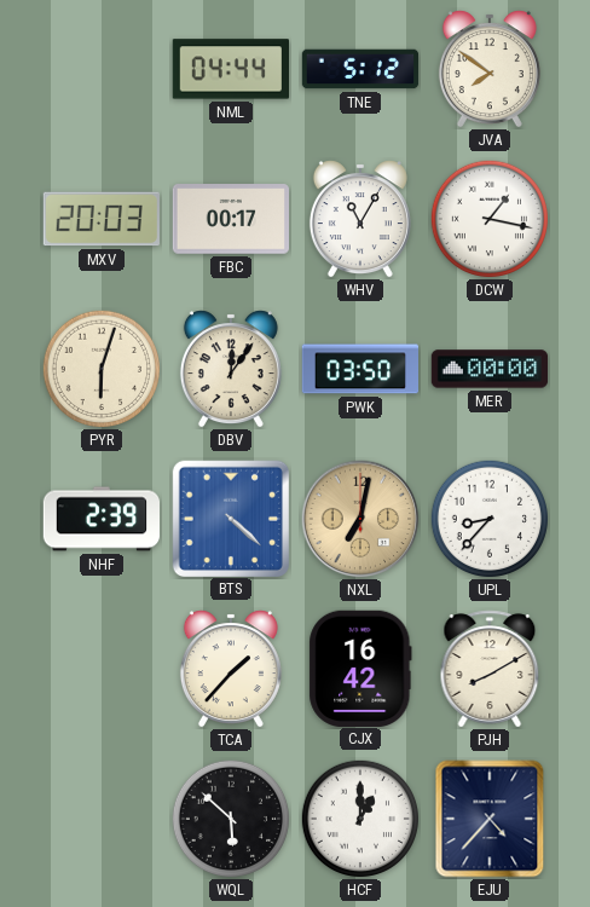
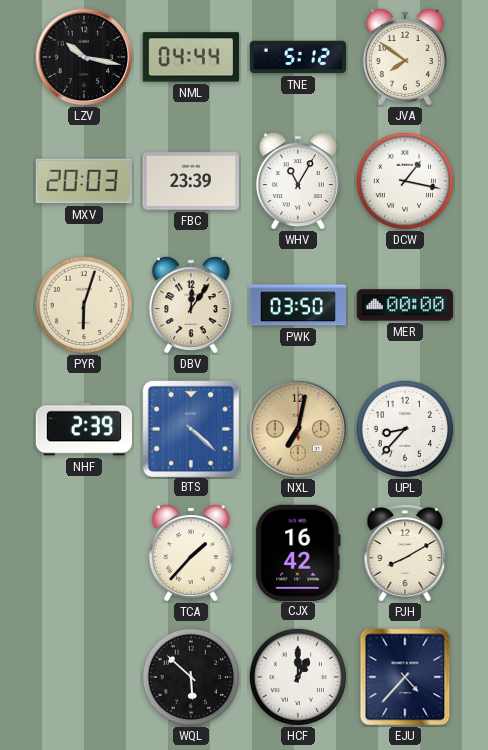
LZV: none -> 10:17 (84, 57)
FBC: 00:17 -> 23:39 (190, 181)
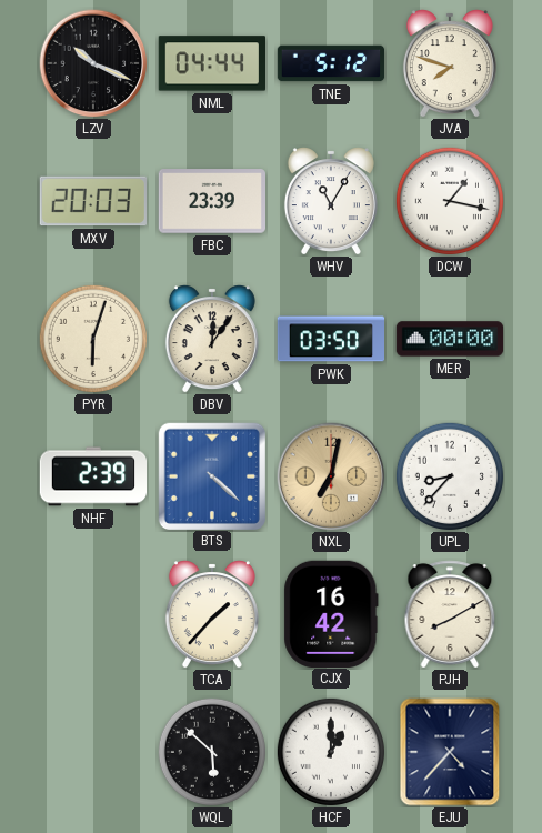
LZV: 10:17 -> 10:19 (93, 63)
JVA: 7:51 -> 7:48 (450, 63)
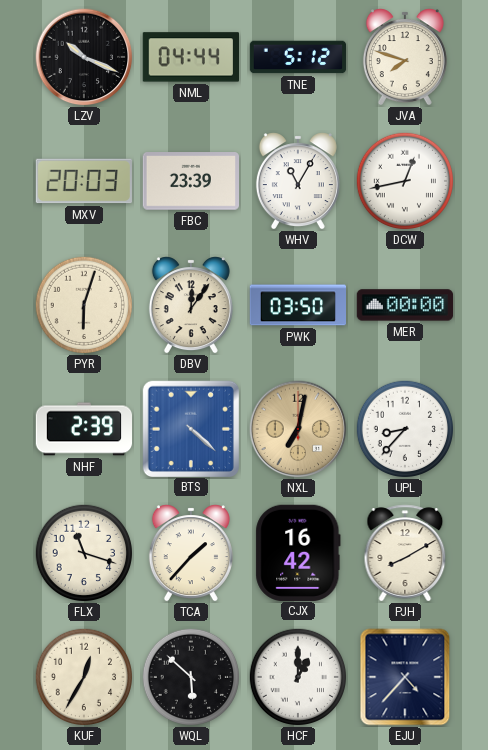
DCW: 1:17 -> 12:43 (404, 180)
FLX: none -> 11:18 (83, 552)
KUF: none -> 12:35 (83, 676)
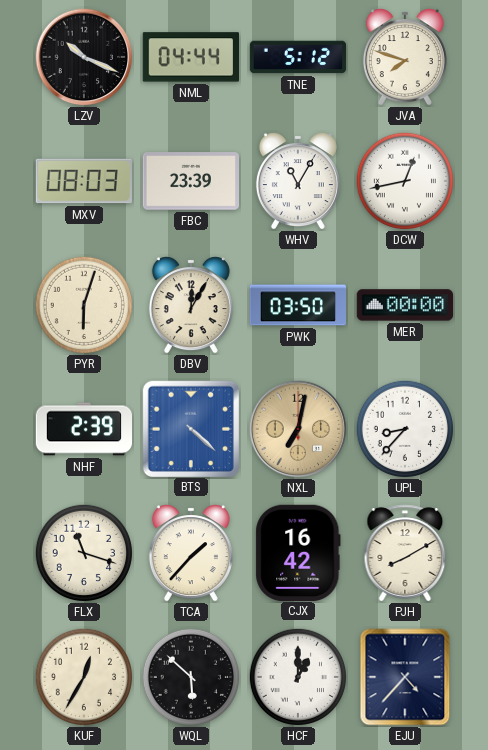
MXV: 20:03 -> 08:03 (83, 181)
DBV: 12:06 -> 12:05 (191, 305)
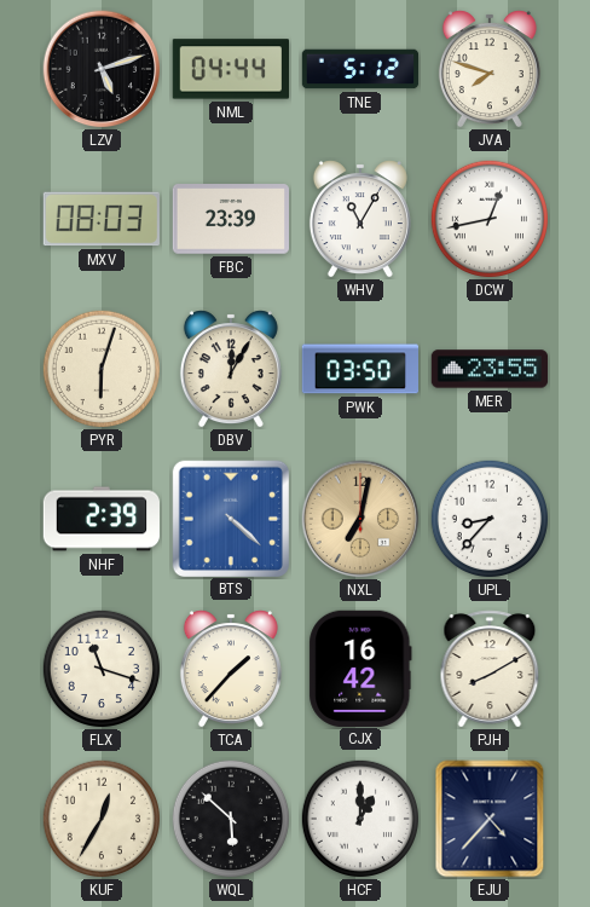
LZV: 10:19 -> 5:12 (102, 69)
MER: 00:00 -> 23:55 (490, 369)
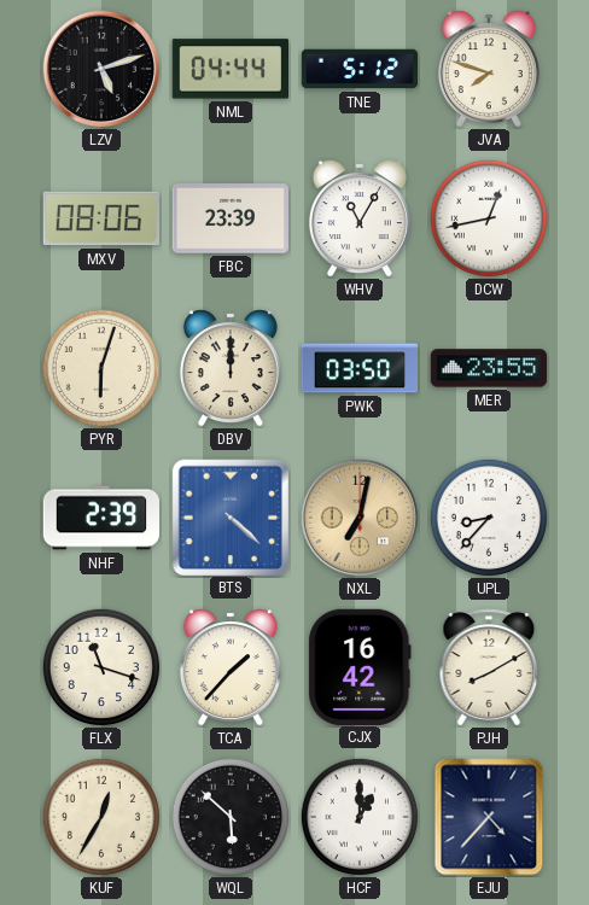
MXV: 08:03 -> 08:06 (100, 218)
DBV: 12:05 -> 12:00 (231, 368)
